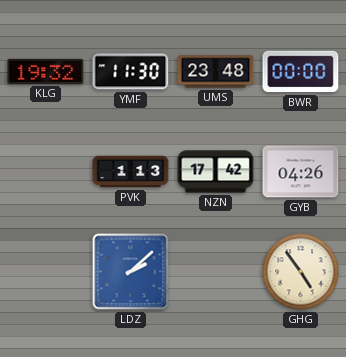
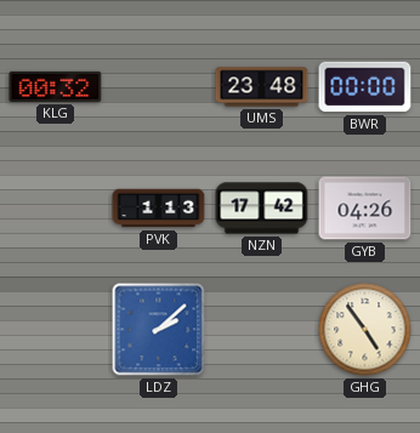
KLG: 19:32 -> 00:32 (56, 86)
YMF: 11:30 -> none (131, 72)
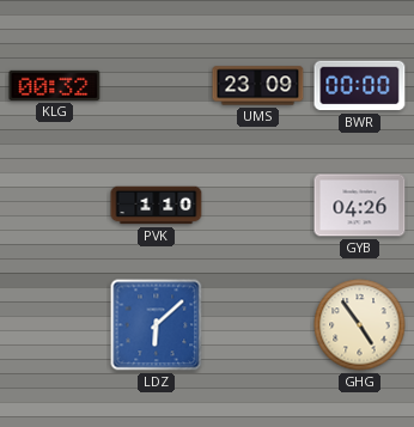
UMS: 23:48 -> 23:09 (258, 86)
PVK: 1:13 -> 1:10 (157, 206)
NZN: 17:42 -> none (262, 209)
LDZ: 2:08 -> 6:08 (157, 325)
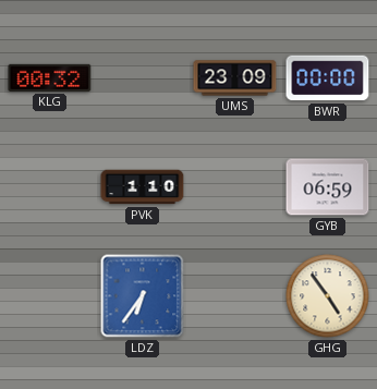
GYB: 04:26 -> 06:59 (328, 187)
LDZ: 6:08 -> 6:36 (143, 296)
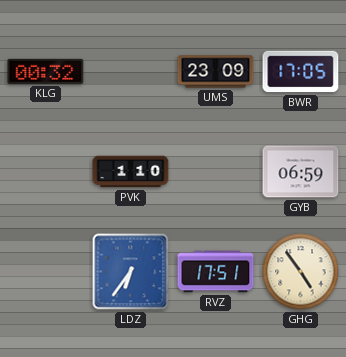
BWR: 00:00 -> 17:05 (301, 72)
RVZ: none -> 17:51 (216, 272)
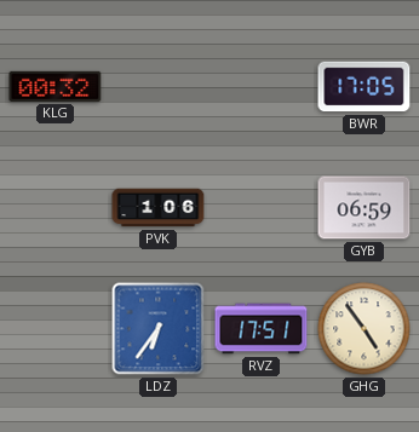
UMS: 23:09 -> none (216, 72)
PVK: 1:10 -> 1:06 (159, 208)
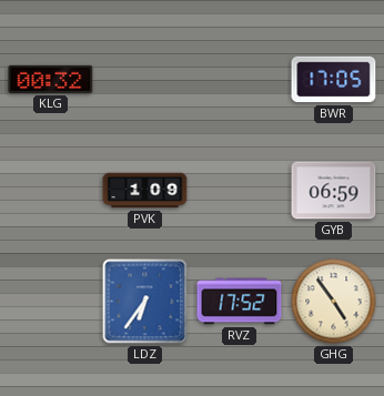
PVK: 1:06 -> 1:09 (145, 191)
RVZ: 17:51 -> 17:52 (240, 302)
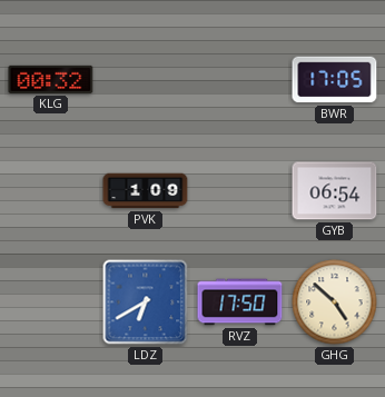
GYB: 06:59 -> 06:54 (335, 191)
LDZ: 6:36 -> 6:40 (146, 302)
RVZ: 17:52 -> 17:50 (240, 302)
GHG: 4:54 -> 4:52 (335, 302)
